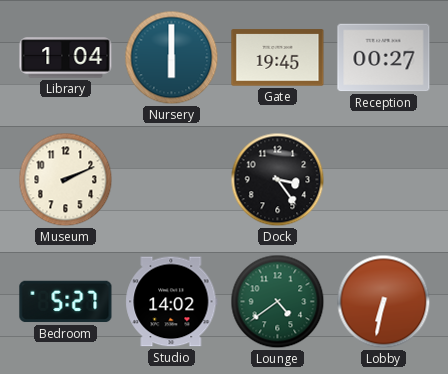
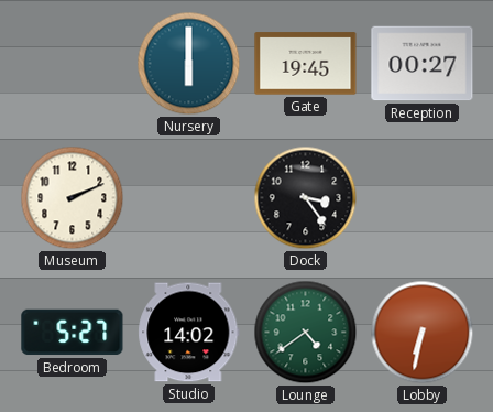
Library: 1:04 -> none (66, 58)
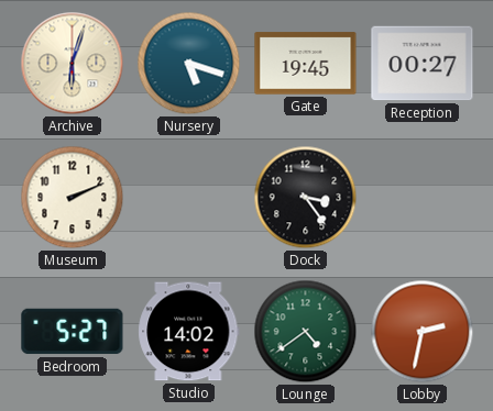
Archive: none -> 6:03 (73, 64)
Nursery: 6:00 -> 5:18 (189, 64)
Lobby: 6:32 -> 2:32 (423, 332)
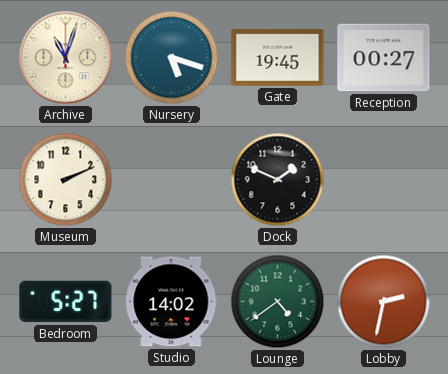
Archive: 6:03 -> 11:03 (66, 58)
Dock: 3:24 -> 1:49 (278, 180)
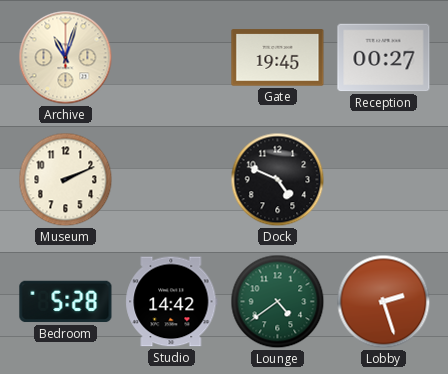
Nursery: 5:18 -> none (172, 58)
Dock: 1:49 -> 4:49 (278, 180)
Bedroom: 5:27 -> 5:28 (66, 302)
Studio: 14:02 -> 14:42 (172, 302)
Lobby: 2:32 -> 2:27 (384, 302)
